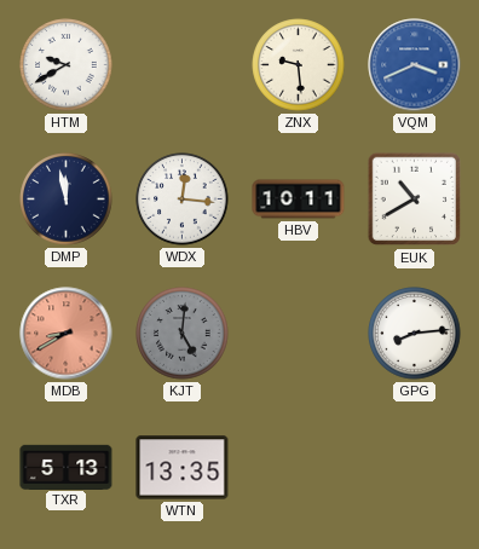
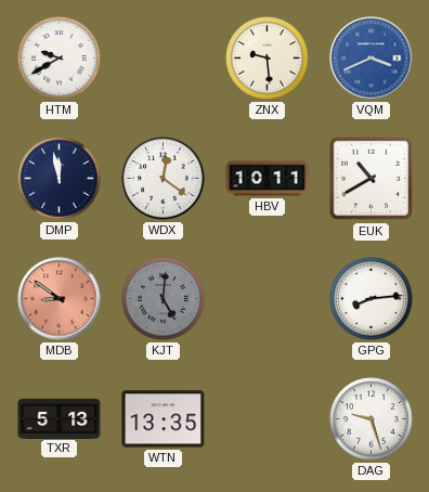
WDX: 12:16 -> 12:21 (164, 179)
MDB: 8:40 -> 8:51 (60, 299)
DAG: none -> 9:27 (372, 419)
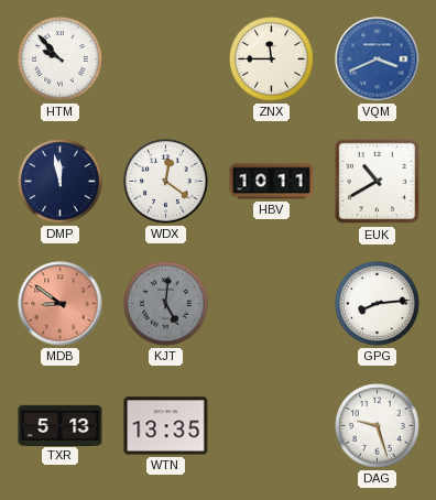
HTM: 9:40 -> 9:53 (61, 59)
ZNX: 9:29 -> 11:45 (272, 59)
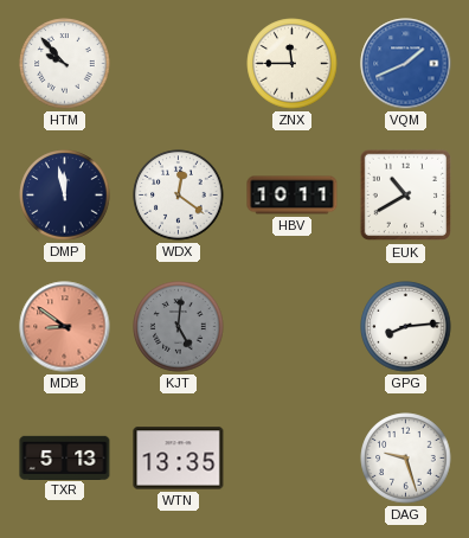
VQM: 3:41 -> 1:41 (406, 64)
